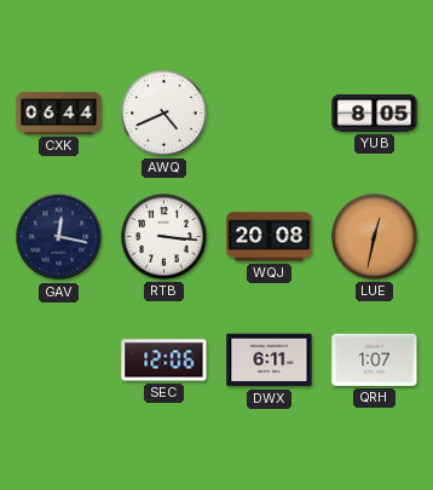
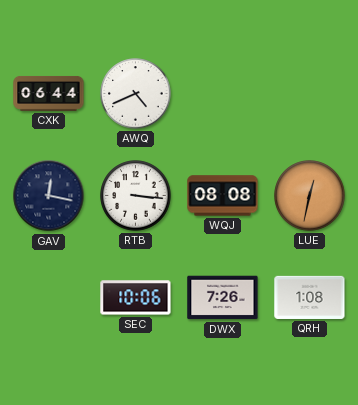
YUB: 8:05 -> none (375, 114)
WQJ: 20:08 -> 08:08 (223, 196)
SEC: 12:06 -> 10:06 (136, 298)
DWX: 6:11 -> 7:26 (223, 298)
QRH: 1:07 -> 1:08 (310, 297)
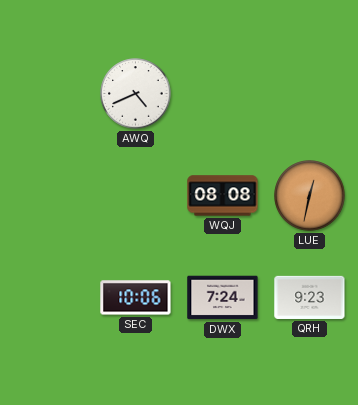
CXK: 06:44 -> none (49, 93)
GAV: 12:17 -> none (49, 196)
RTB: 3:16 -> none (136, 196)
DWX: 7:26 -> 7:24 (223, 298)
QRH: 1:08 -> 9:23 (310, 297)
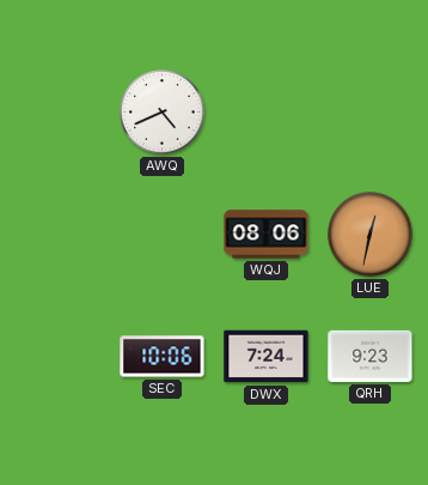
WQJ: 08:08 -> 08:06 (267, 235)
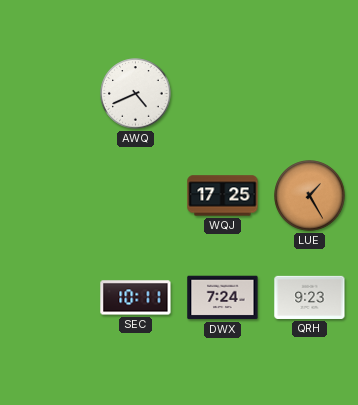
WQJ: 08:06 -> 17:25 (223, 196)
LUE: 12:32 -> 1:25 (310, 196)
SEC: 10:06 -> 10:11 (136, 298)
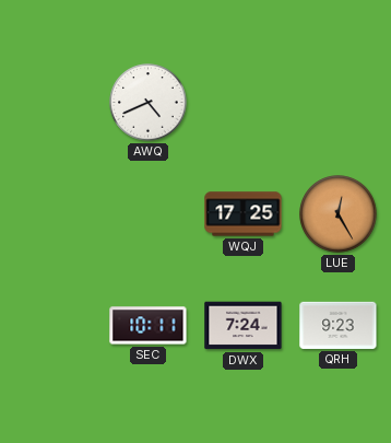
LUE: 1:25 -> 12:25 (339, 214)
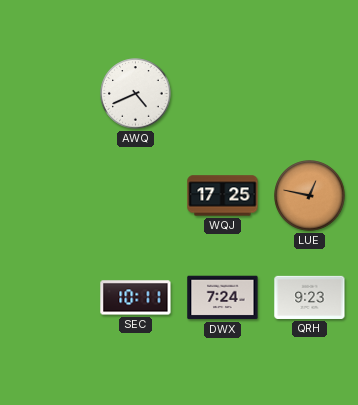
LUE: 12:25 -> 12:47 (310, 196)
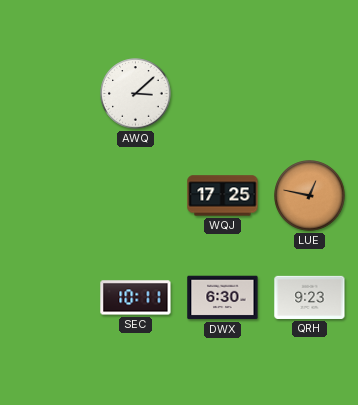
AWQ: 4:41 -> 3:08 (136, 94)
DWX: 7:24 -> 6:30 (223, 298)
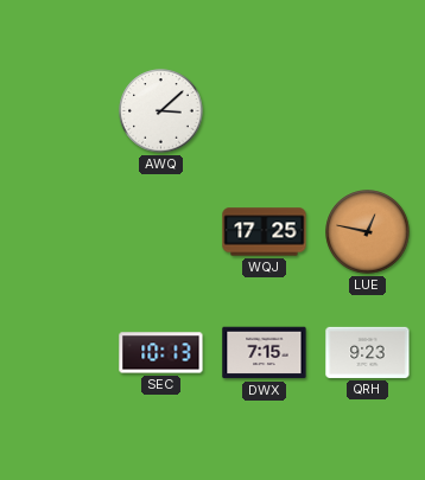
SEC: 10:11 -> 10:13 (161, 353)
DWX: 6:30 -> 7:15 (265, 353)
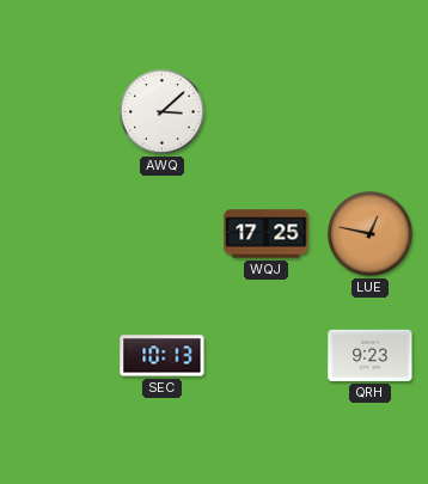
DWX: 7:15 -> none (265, 353)
